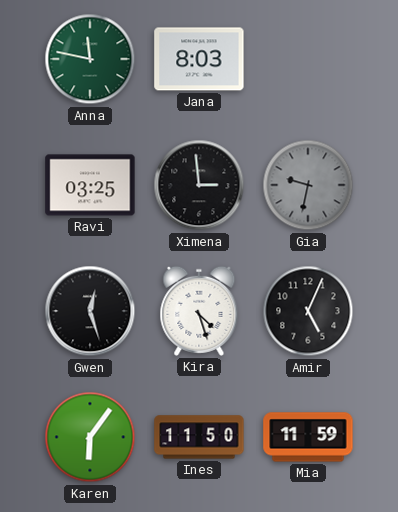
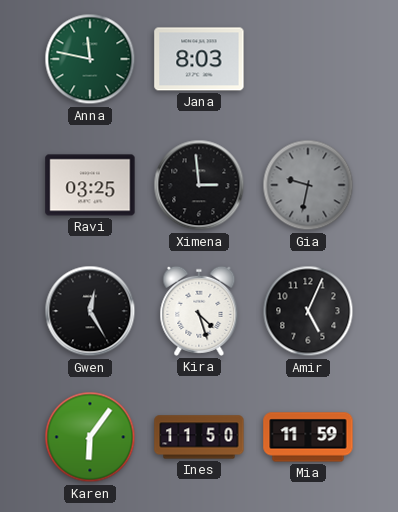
Gwen: 12:27 -> 12:25 (90, 311)
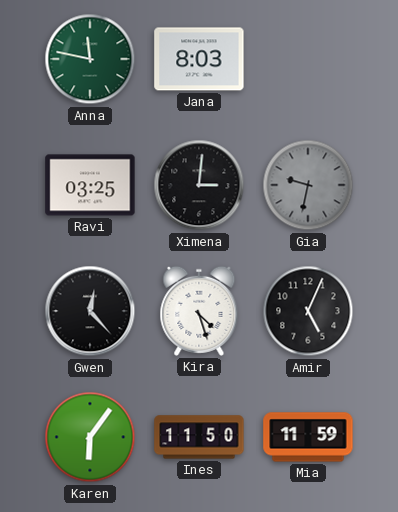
Ximena: 2:59 -> 3:01 (199, 185)
Gwen: 12:25 -> 12:23 (90, 311)
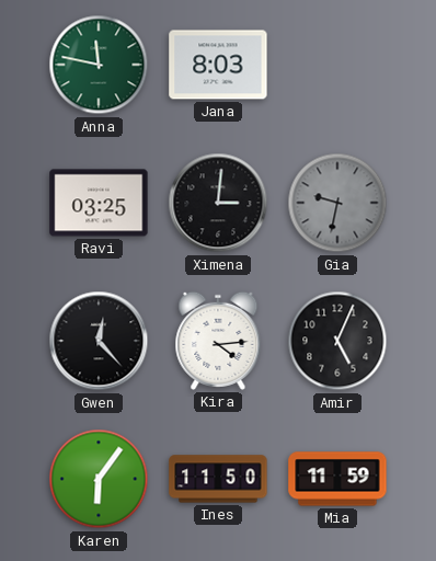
Kira: 4:27 -> 4:14 (218, 341)
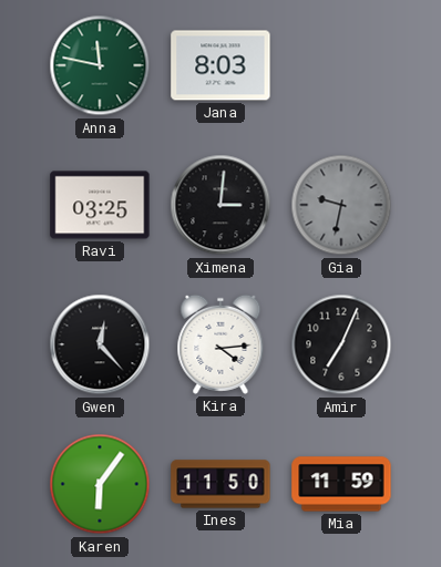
Amir: 5:04 -> 7:04 (341, 344)
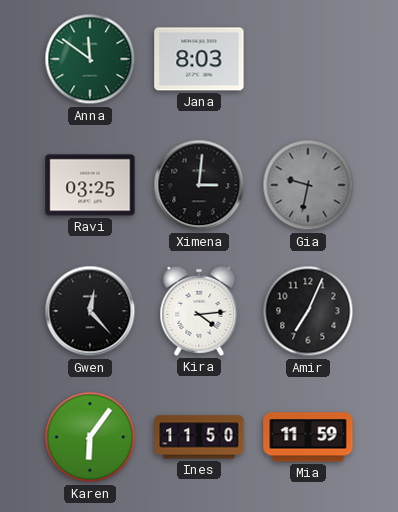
Anna: 11:47 -> 11:51 (90, 59)
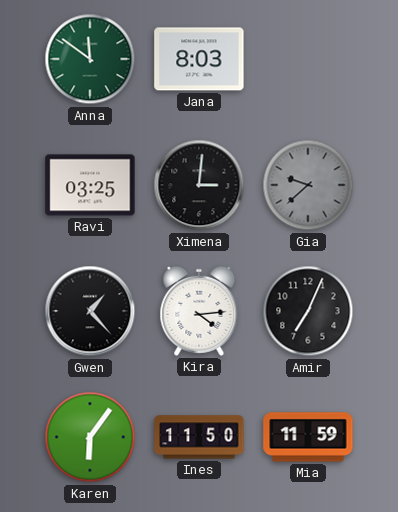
Gia: 9:32 -> 9:38 (308, 185)
Gwen: 12:23 -> 1:23 (90, 311)
